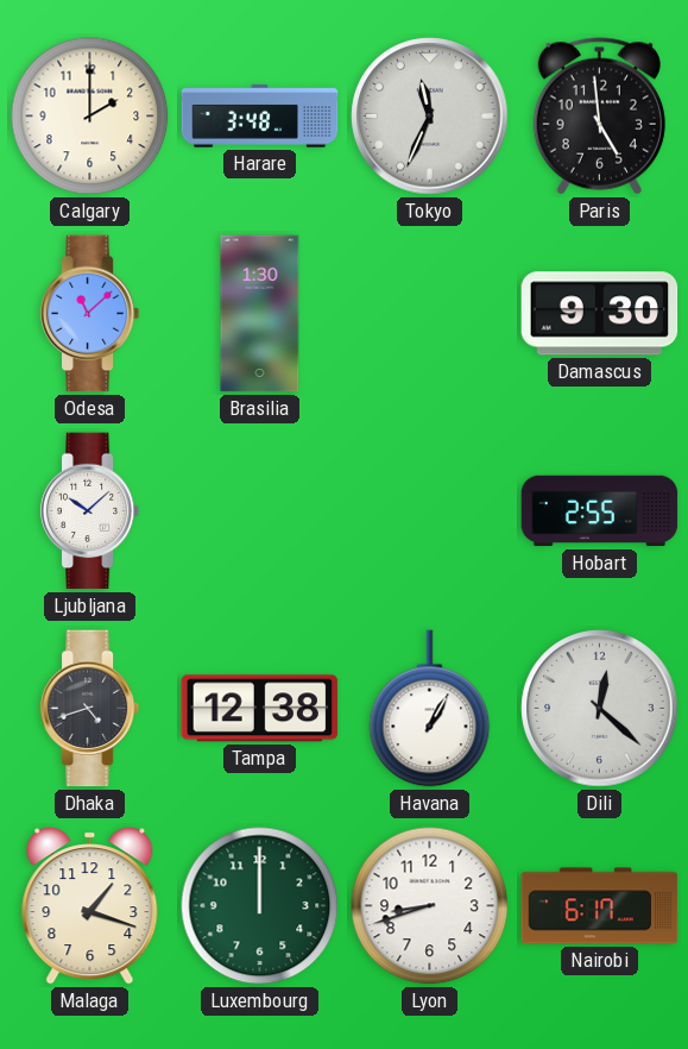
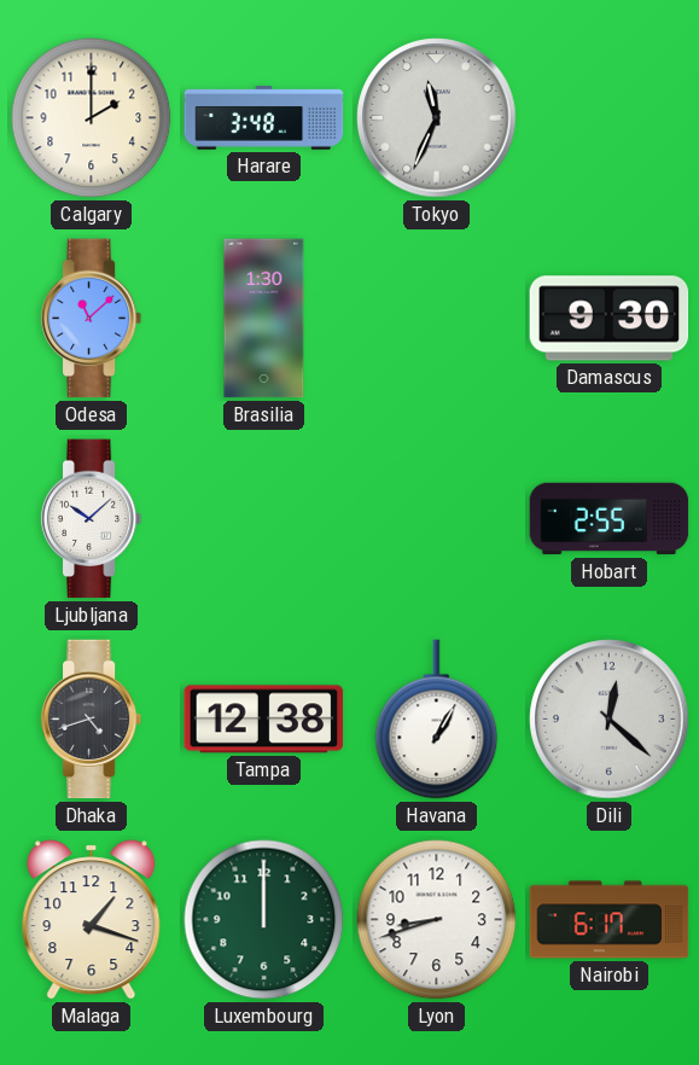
Paris: 4:59 -> none (599, 117)
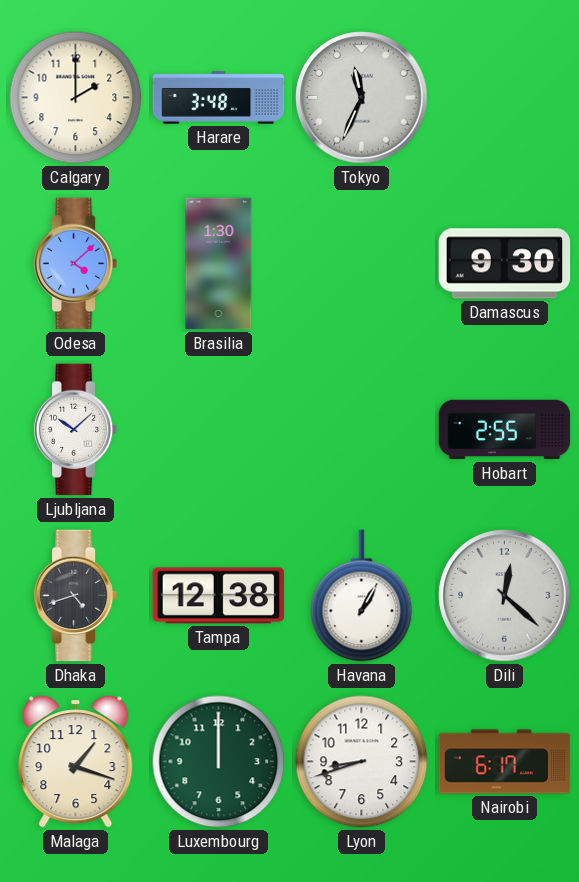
Odesa: 11:08 -> 4:08 (76, 264)
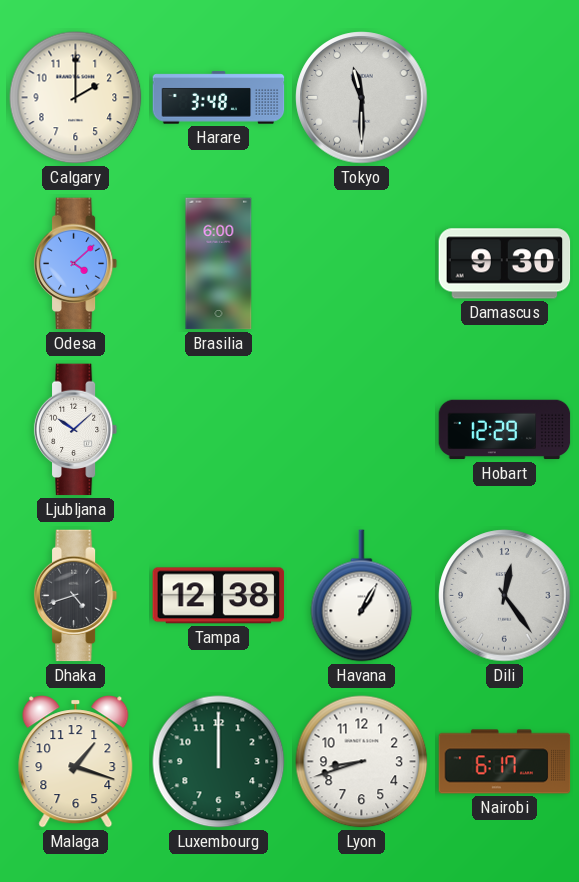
Tokyo: 11:34 -> 11:30 (362, 98)
Brasilia: 1:30 -> 6:00 (219, 264)
Hobart: 2:55 -> 12:29 (505, 430)
Dili: 12:22 -> 12:24 (505, 596)
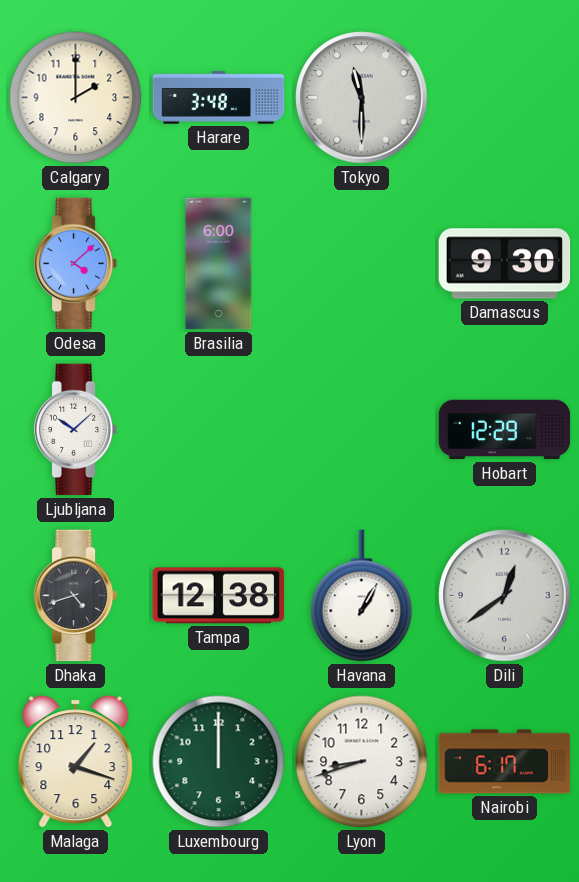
Dili: 12:24 -> 12:39 (505, 596)
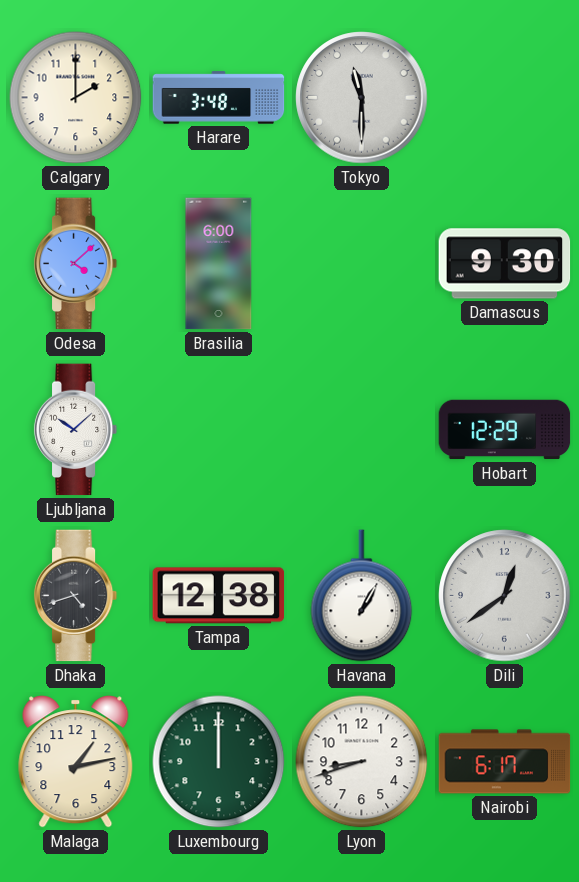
Malaga: 1:18 -> 1:13 (76, 762)
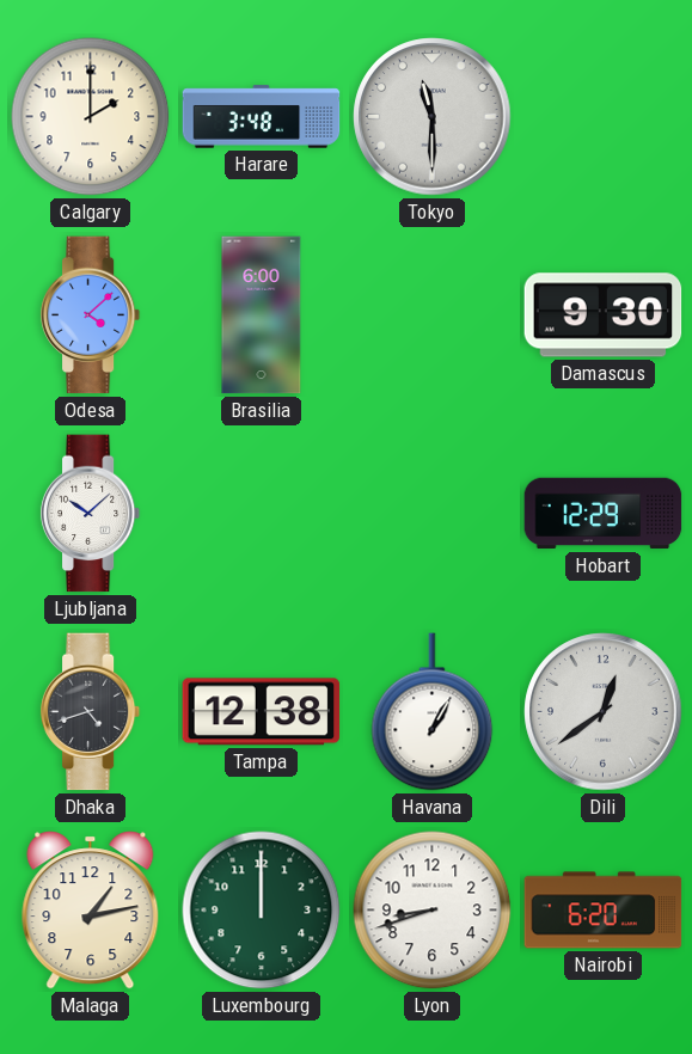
Nairobi: 6:17 -> 6:20 (604, 911)
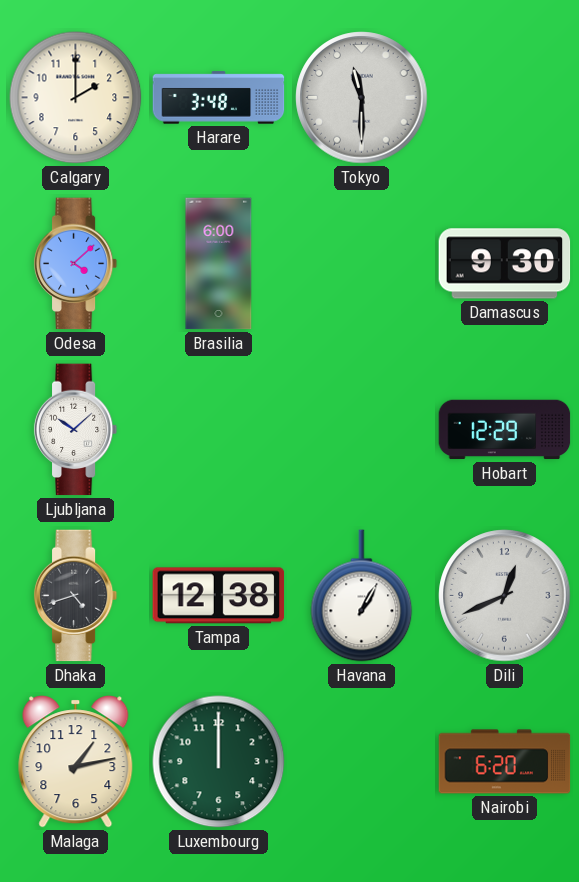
Dili: 12:39 -> 12:41 (505, 596)
Lyon: 8:42 -> none (433, 911)
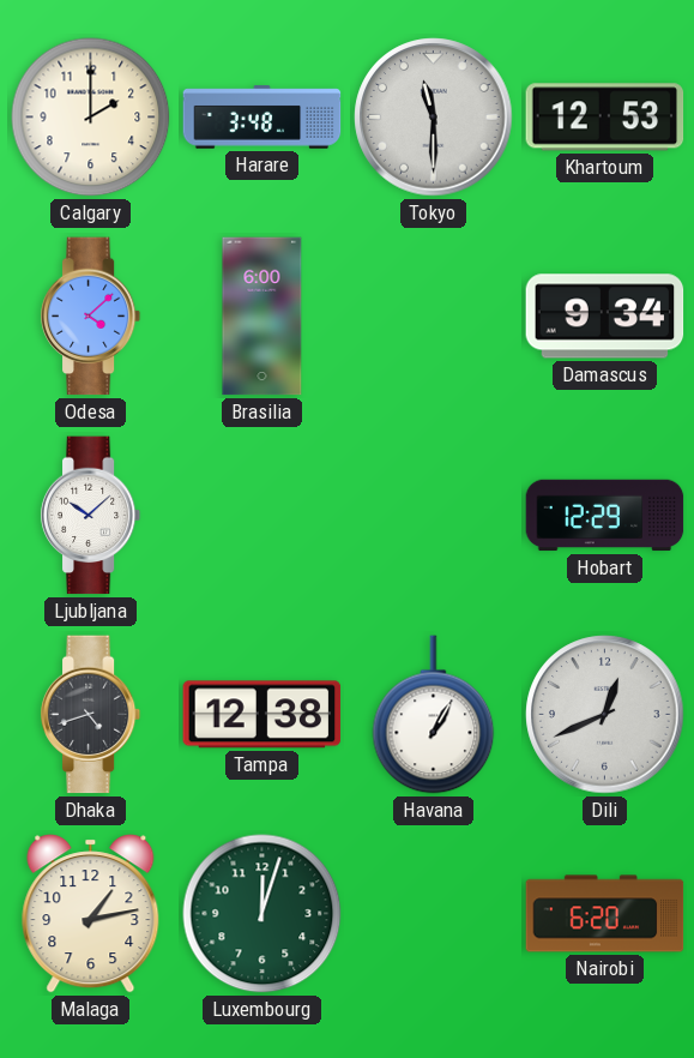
Khartoum: none -> 12:53 (605, 118)
Damascus: 9:30 -> 9:34 (605, 317)
Luxembourg: 12:00 -> 12:03 (262, 914)
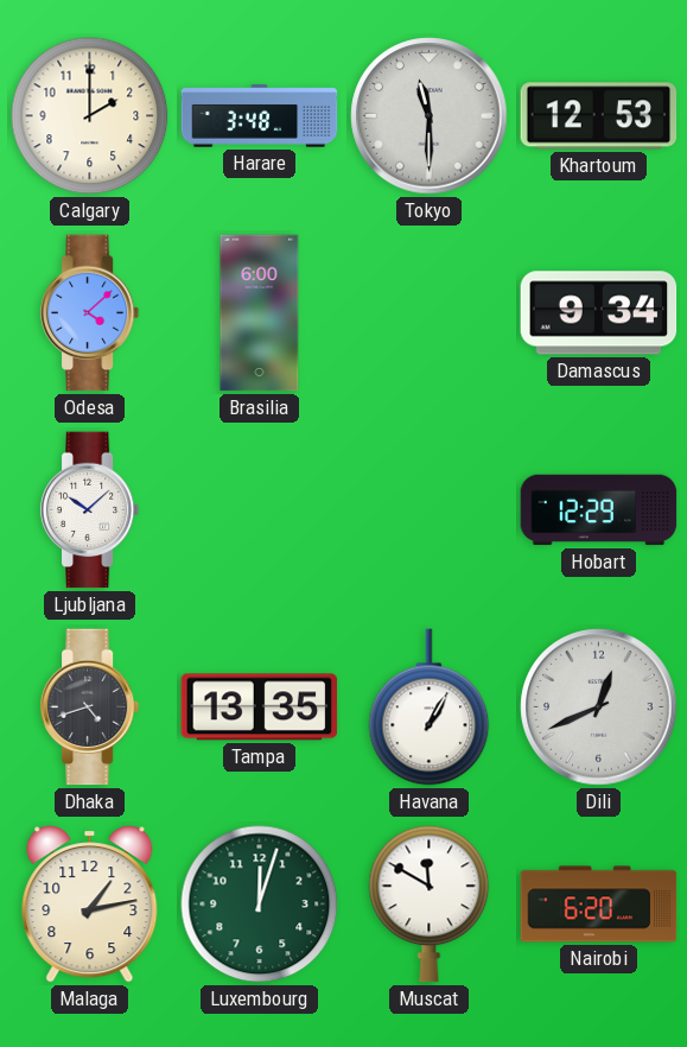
Tampa: 12:38 -> 13:35 (260, 707)
Muscat: none -> 11:50 (430, 905)
